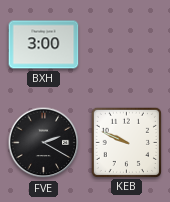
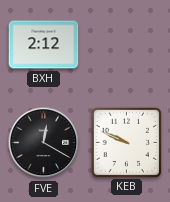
BXH: 3:00 -> 2:12 (44, 45)
FVE: 2:20 -> 12:20 (44, 143)
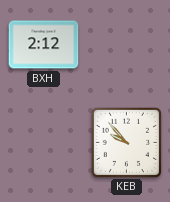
FVE: 12:20 -> none (44, 143)
KEB: 9:49 -> 9:53 (126, 142)
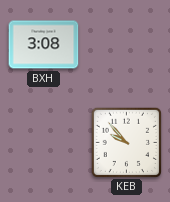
BXH: 2:12 -> 3:08 (44, 45)
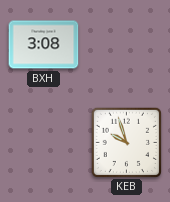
KEB: 9:53 -> 9:57 (126, 142)
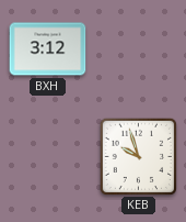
BXH: 3:08 -> 3:12 (48, 49)
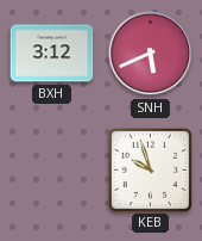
SNH: none -> 5:41 (151, 54)
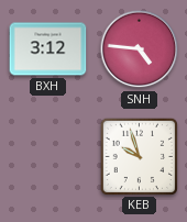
SNH: 5:41 -> 4:46 (140, 49)
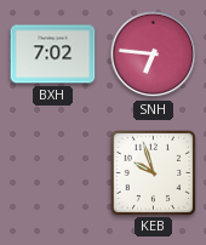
BXH: 3:12 -> 7:02 (53, 55)
SNH: 4:46 -> 6:46 (154, 55)
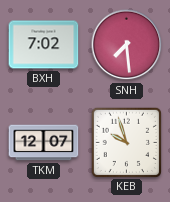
SNH: 6:46 -> 7:29 (127, 45)
TKM: none -> 12:07 (44, 143)
